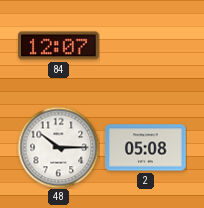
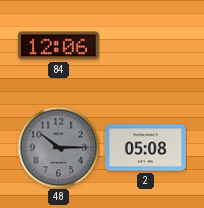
84: 12:07 -> 12:06 (59, 46)
48 dial: white -> grey (58, 147)
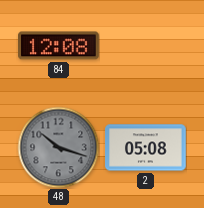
84: 12:06 -> 12:08 (59, 46)
48: 10:15 -> 10:18 (58, 147)
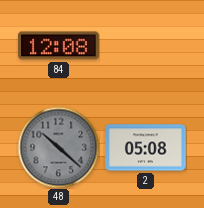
48: 10:18 -> 10:22 (58, 147)
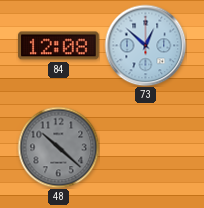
73: none -> 12:52 (145, 45)
2: 05:08 -> none (146, 148)
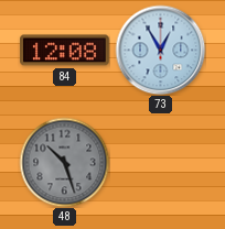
73: 12:52 -> 12:55 (160, 50)
48: 10:22 -> 10:27 (64, 162)
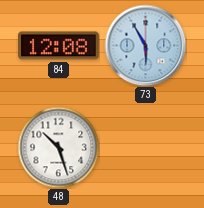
73: 12:55 -> 5:55 (145, 45)
48 dial: grey -> white (58, 147)
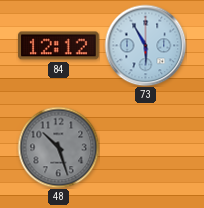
84: 12:08 -> 12:12 (59, 46)
48 dial: white -> grey (58, 147)
